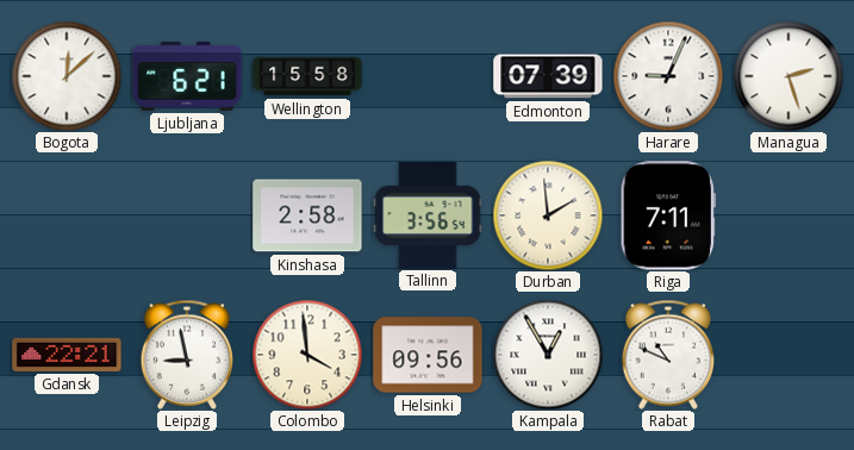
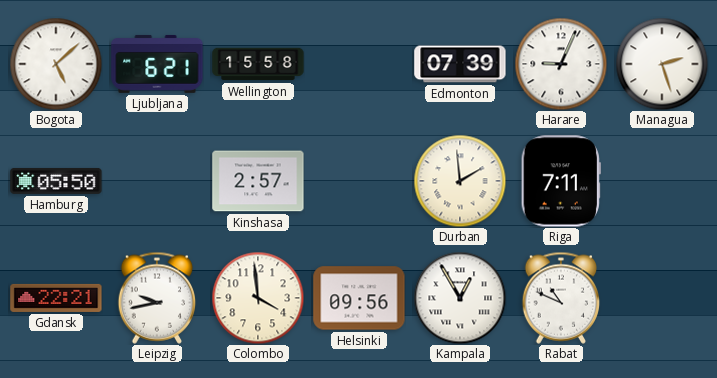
Bogota: 12:08 -> 5:08 (56, 64)
Hamburg: none -> 05:50 (56, 181)
Kinshasa: 2:58 -> 2:57 (258, 181)
Tallinn: 3:56 -> none (428, 214)
Leipzig: 8:58 -> 9:43 (157, 298)
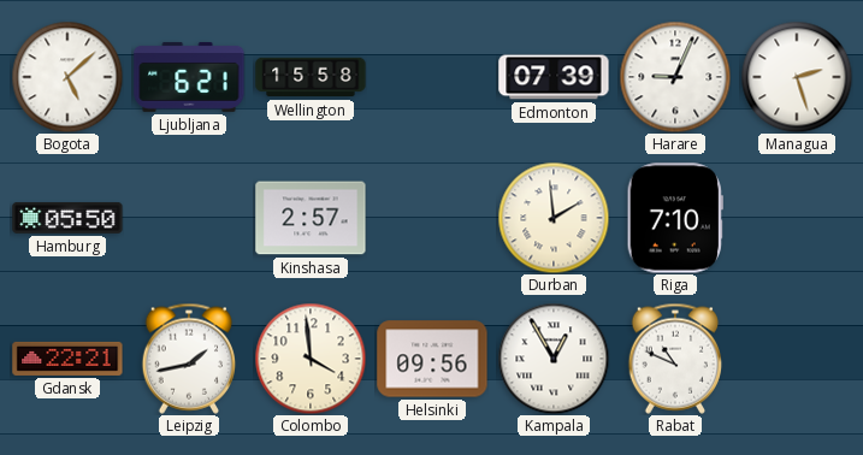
Riga: 7:11 -> 7:10 (675, 218)
Leipzig: 9:43 -> 1:43 (189, 359)
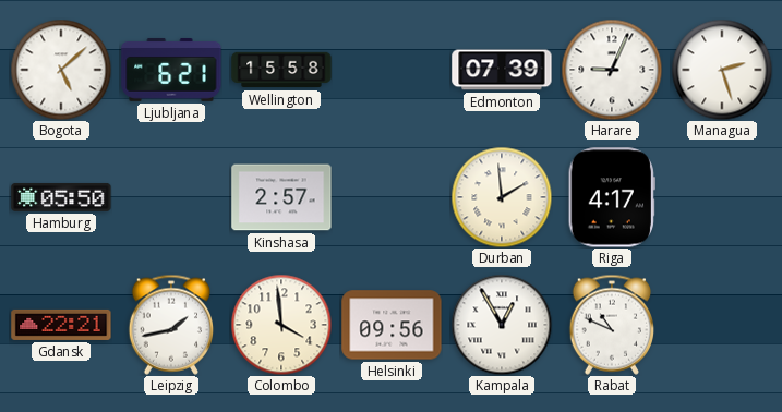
Riga: 7:10 -> 4:17 (612, 197)
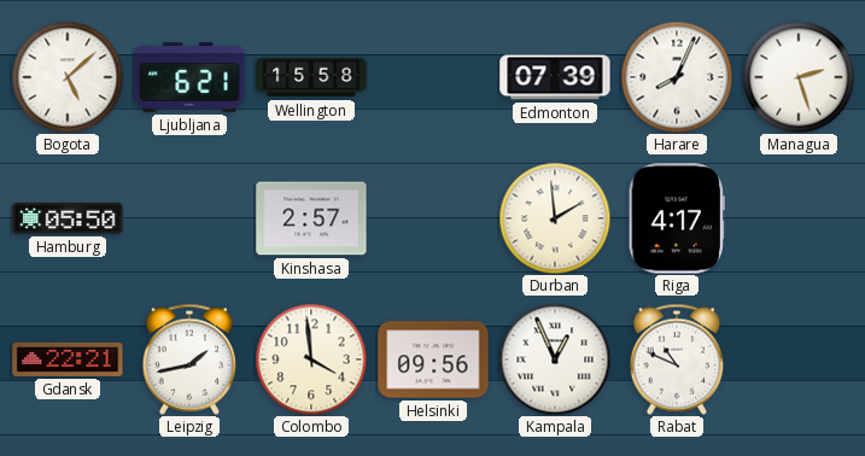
Harare: 9:04 -> 8:04 (677, 77)
Kampala: 12:55 -> 12:56 (555, 359)
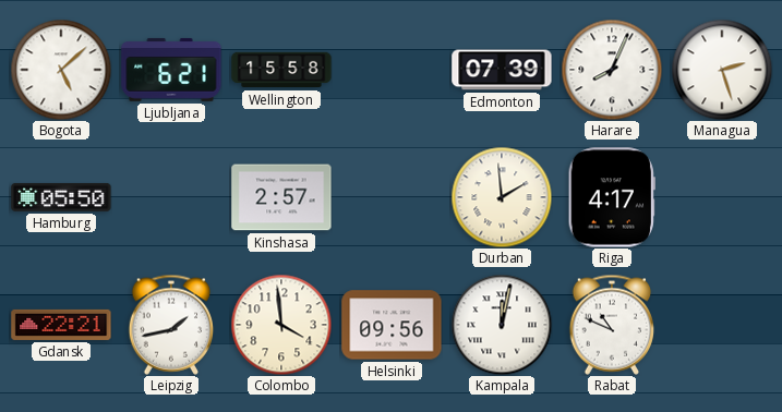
Kampala: 12:56 -> 12:02 (502, 325)
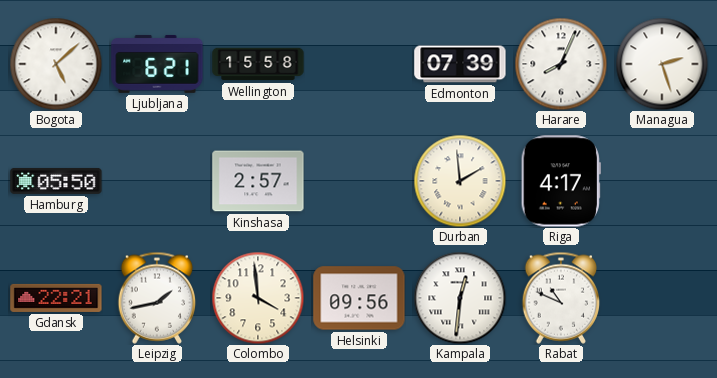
Kampala: 12:02 -> 12:31 (460, 298)
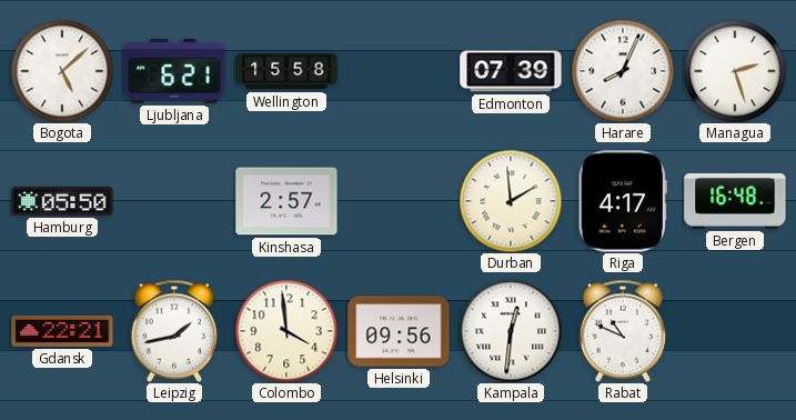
Bergen: none -> 16:48 (735, 201)
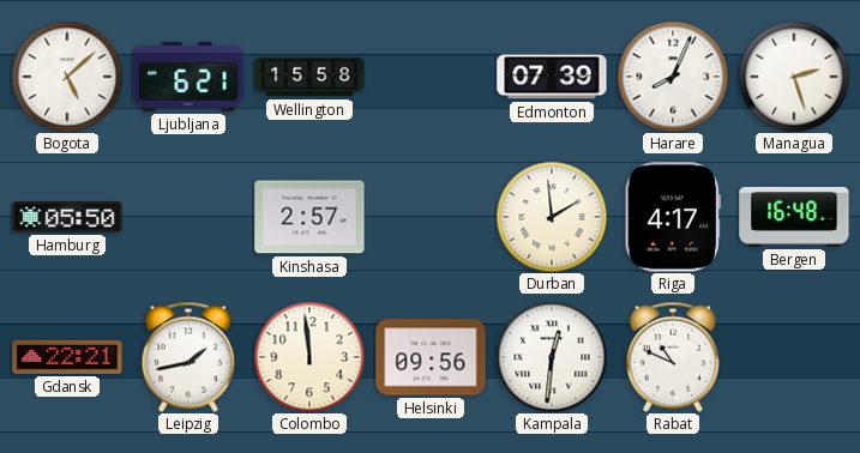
Colombo: 3:59 -> 11:59 (309, 357)
